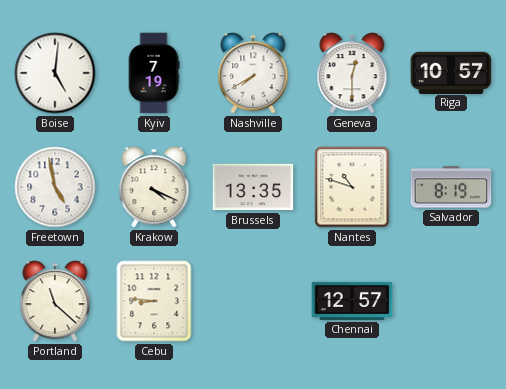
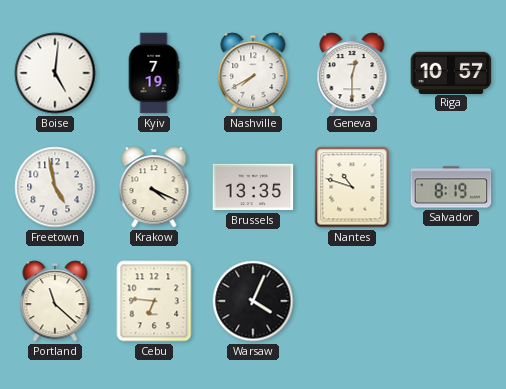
Cebu: 8:46 -> 6:46 (154, 301)
Warsaw: none -> 4:04 (253, 301)
Chennai: 12:57 -> none (352, 301)
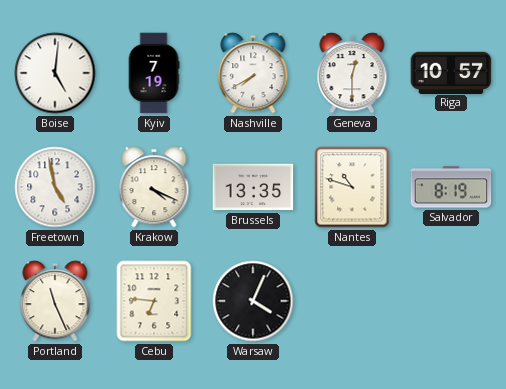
Portland: 11:22 -> 11:26 (55, 301)
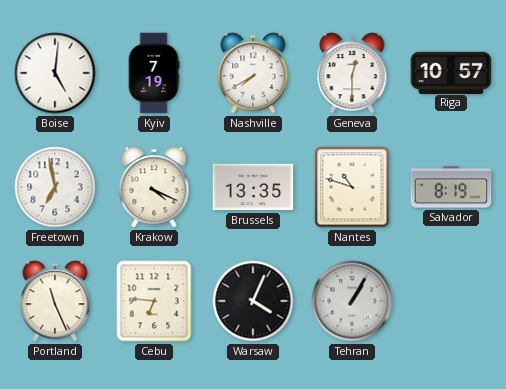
Freetown: 4:58 -> 6:58 (55, 187)
Tehran: none -> 1:05 (352, 301)
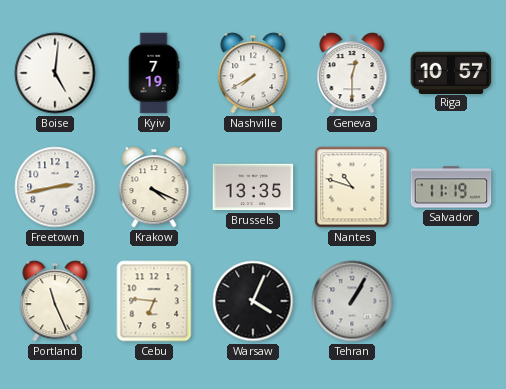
Freetown: 6:58 -> 2:43 (55, 187)
Salvador: 8:19 -> 11:19 (451, 187)
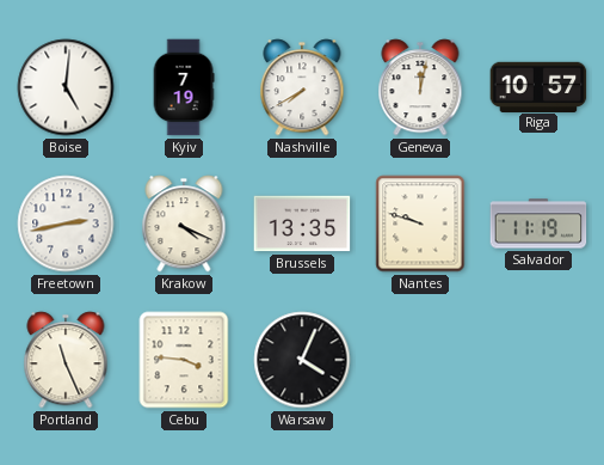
Geneva: 12:30 -> 12:02 (420, 87)
Nantes: 10:48 -> 9:48 (420, 224)
Cebu: 6:46 -> 3:46 (184, 360)
Tehran: 1:05 -> none (352, 301)
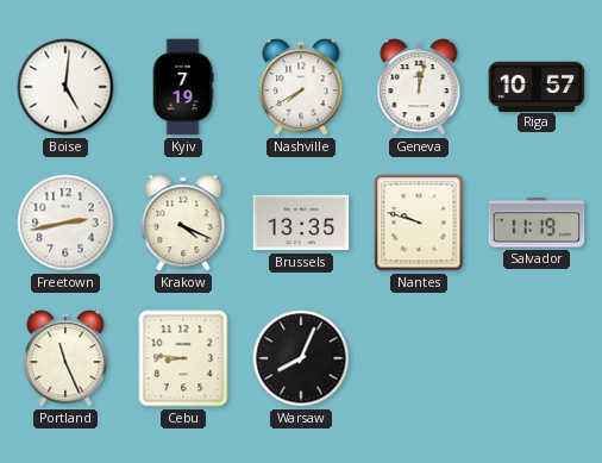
Cebu: 3:46 -> 8:46 (183, 358)
Warsaw: 4:04 -> 8:04 (301, 358)
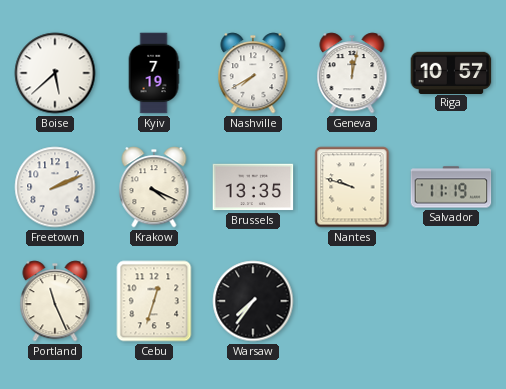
Boise: 5:01 -> 5:38 (55, 73)
Freetown: 2:43 -> 2:11 (55, 187)
Cebu: 8:46 -> 12:33 (154, 301)
Warsaw: 8:04 -> 7:36 (253, 301)
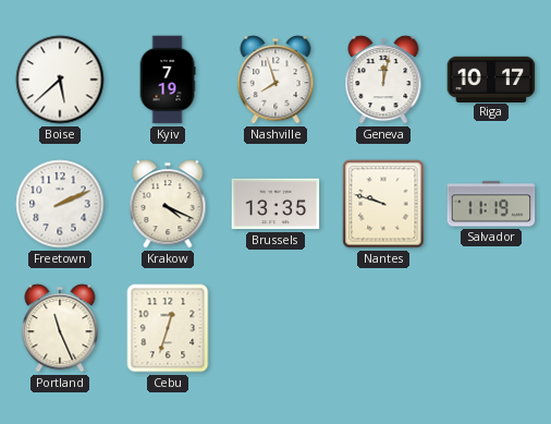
Nashville: 7:40 -> 7:57 (275, 80)
Riga: 10:57 -> 10:17 (491, 78)
Warsaw: 7:36 -> none (253, 301)
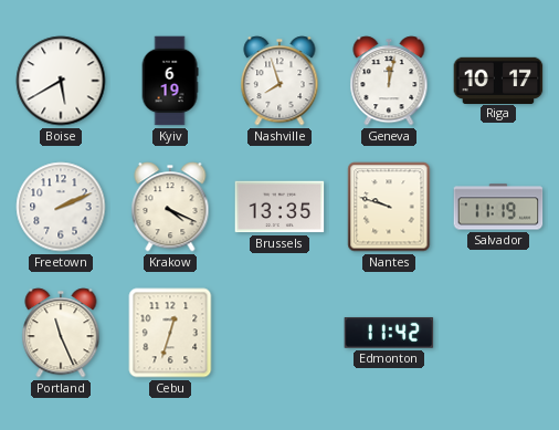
Boise: 5:38 -> 5:40 (61, 81)
Kyiv: 7:19 -> 6:19 (170, 81)
Edmonton: none -> 11:42 (389, 333)
